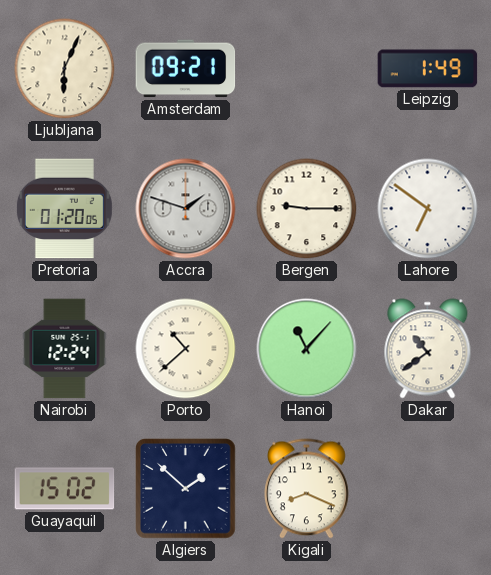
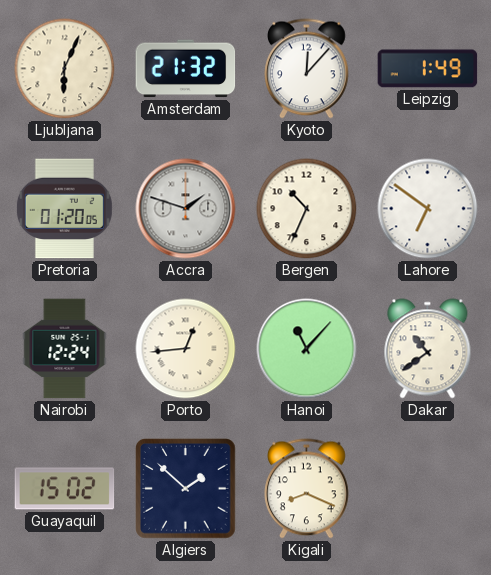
Amsterdam: 09:21 -> 21:32 (186, 69)
Kyoto: none -> 12:07 (307, 69)
Bergen: 9:15 -> 10:34 (307, 209)
Porto: 10:38 -> 12:44 (186, 349)
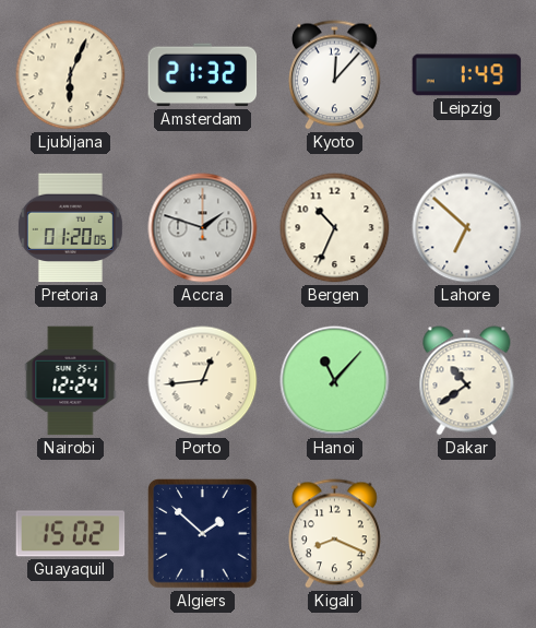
Lahore: 6:51 -> 6:52 (467, 228)
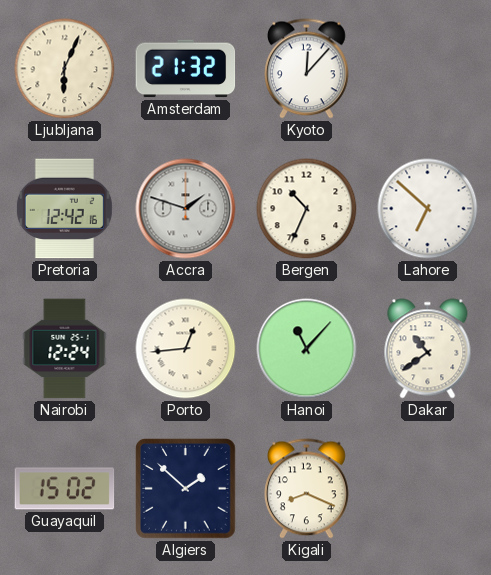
Leipzig: 1:49 -> none (467, 75)
Pretoria: 01:20 -> 12:42 (64, 209)
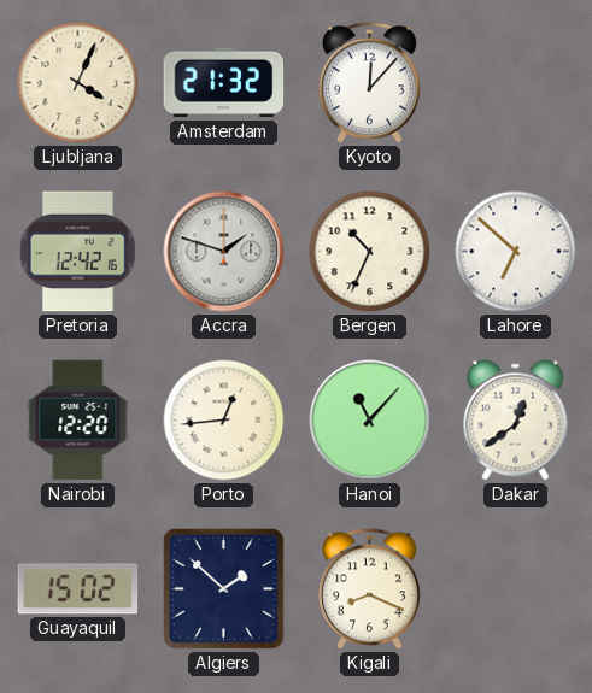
Ljubljana: 6:04 -> 4:04 (78, 83)
Nairobi: 12:24 -> 12:20 (78, 421)
Dakar: 10:39 -> 12:39 (516, 421)
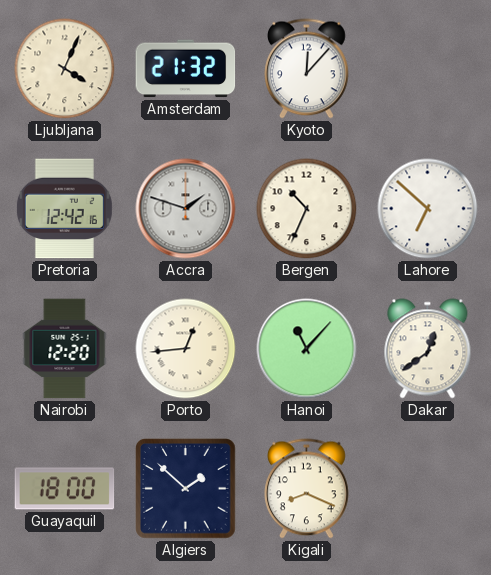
Guayaquil: 15:02 -> 18:00 (65, 489)
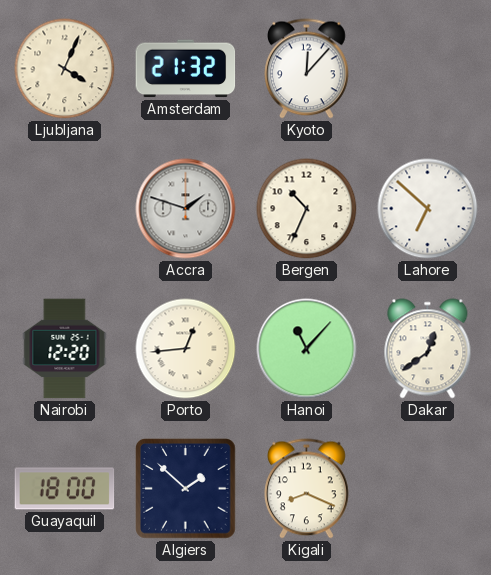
Pretoria: 12:42 -> none (64, 209)
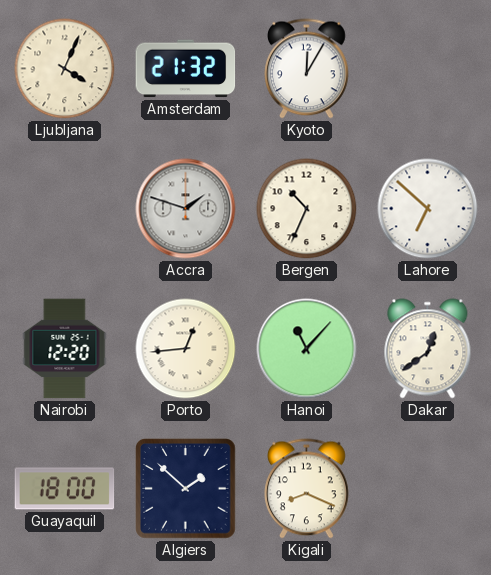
Kyoto: 12:07 -> 12:05 (307, 69)
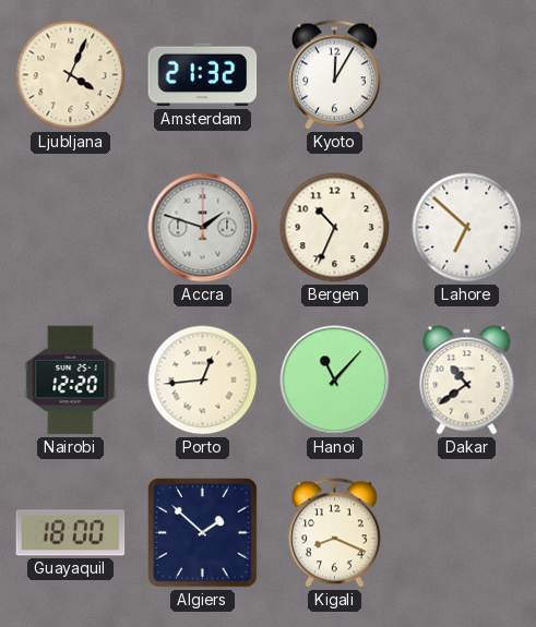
Dakar: 12:39 -> 10:39 (467, 381)
